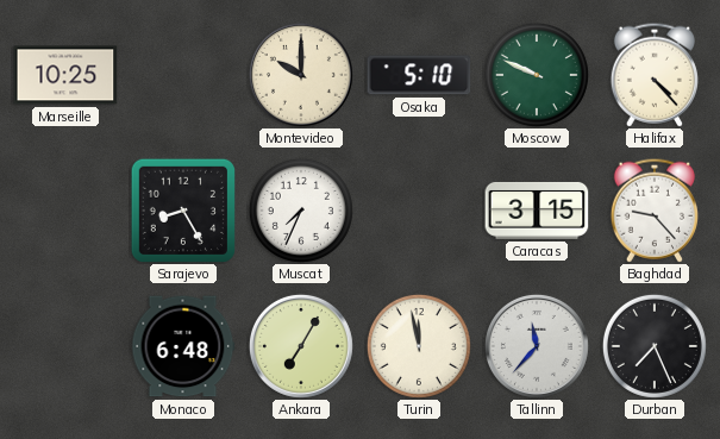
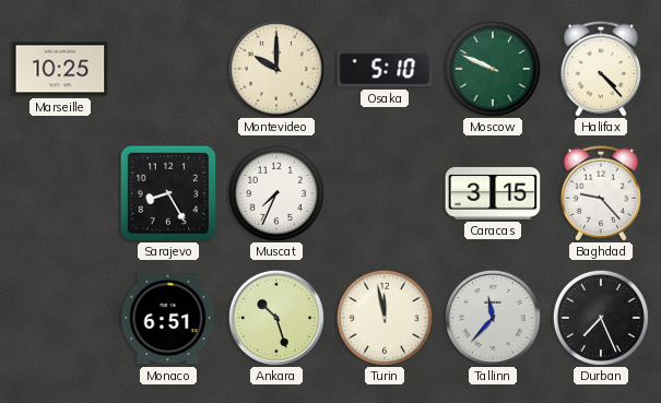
Monaco: 6:48 -> 6:51 (168, 318)
Ankara: 7:05 -> 10:27 (276, 318)
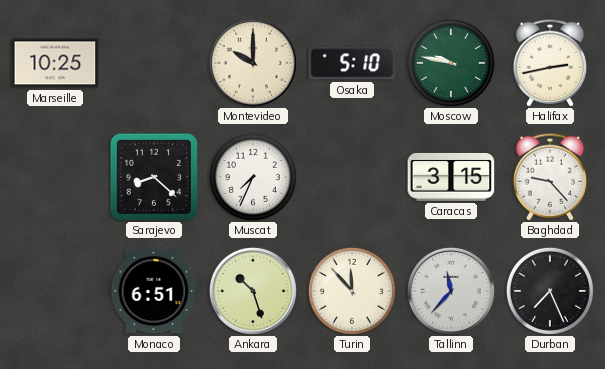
Moscow: 9:49 -> 9:47 (451, 63)
Halifax: 4:23 -> 2:43 (549, 63)
Sarajevo: 8:25 -> 8:22 (153, 176)
Turin: 11:58 -> 11:53 (352, 291)
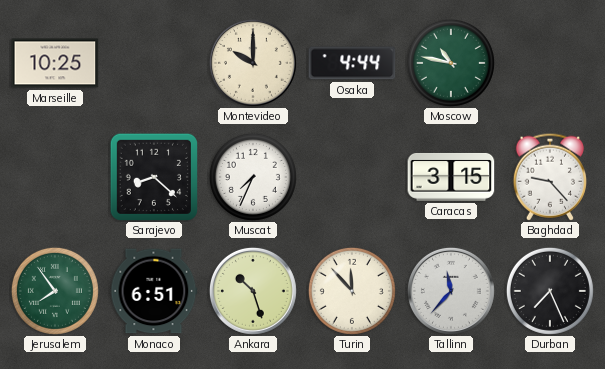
Osaka: 5:10 -> 4:44 (352, 63)
Moscow: 9:47 -> 10:47 (451, 63)
Halifax: 2:43 -> none (549, 63)
Jerusalem: none -> 7:54 (55, 291)
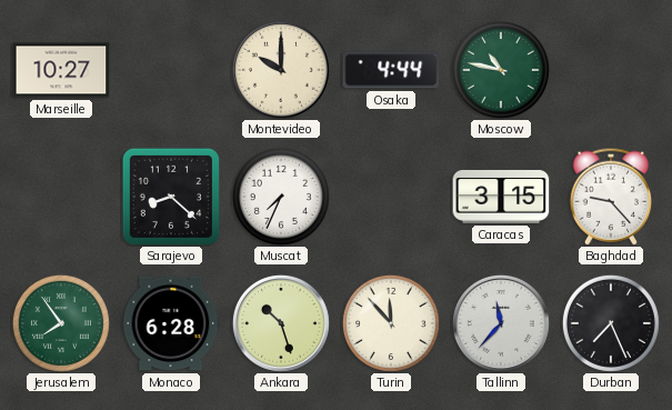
Marseille: 10:25 -> 10:27 (61, 70)
Monaco: 6:51 -> 6:28 (171, 323)
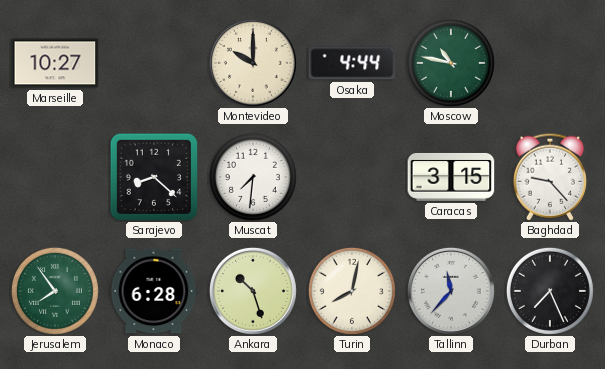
Muscat: 7:34 -> 7:31 (253, 177)
Turin: 11:53 -> 8:02 (352, 291)
